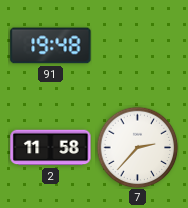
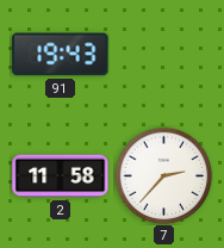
91: 19:48 -> 19:43 (61, 55)
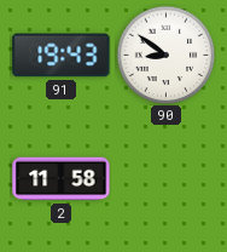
90: none -> 8:51 (165, 55)
7: 2:37 -> none (163, 175)
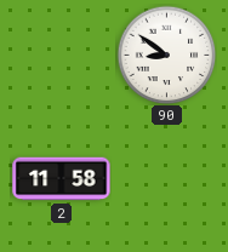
91: 19:43 -> none (62, 56)
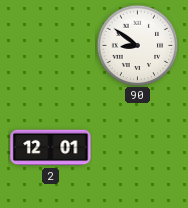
2: 11:58 -> 12:01 (51, 148)
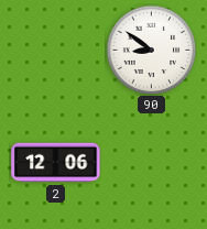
2: 12:01 -> 12:06 (56, 163)
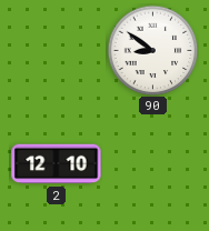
2: 12:06 -> 12:10 (57, 164)
